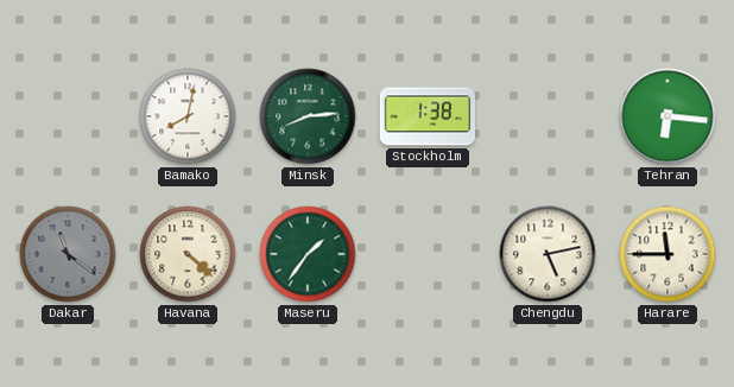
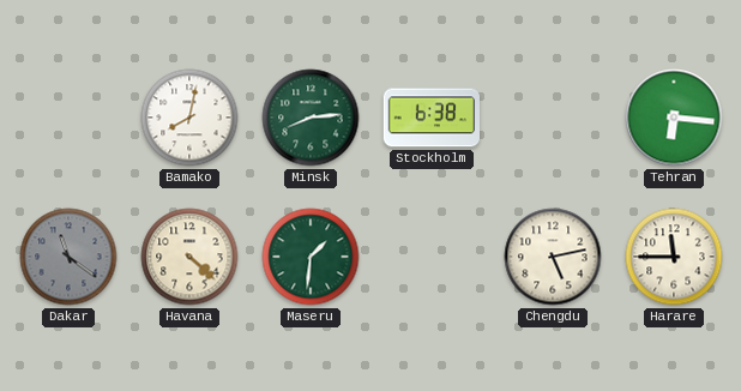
Stockholm: 1:38 -> 6:38 (432, 118)
Maseru: 1:36 -> 1:31 (311, 257)
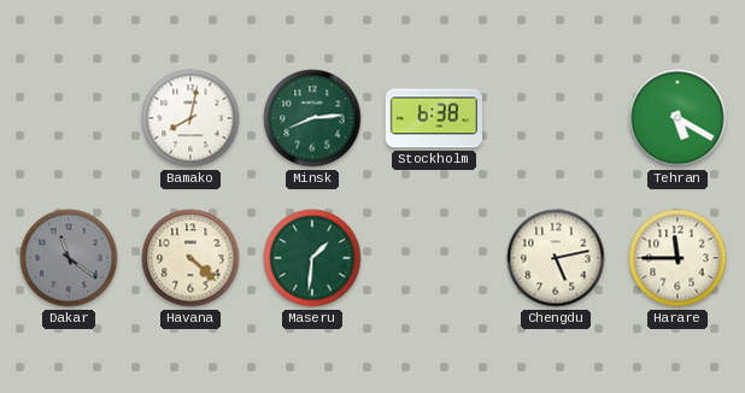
Tehran: 6:16 -> 5:20 (677, 118)
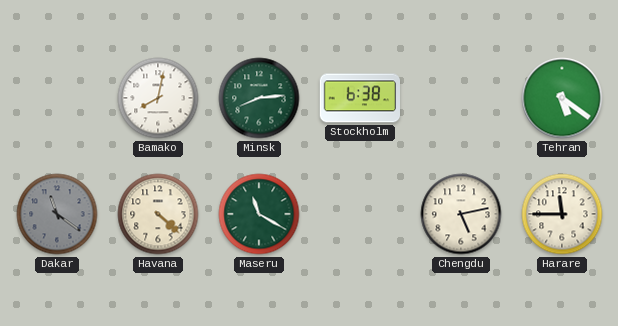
Tehran: 5:20 -> 5:21 (562, 98)
Maseru: 1:31 -> 11:20 (259, 214)
